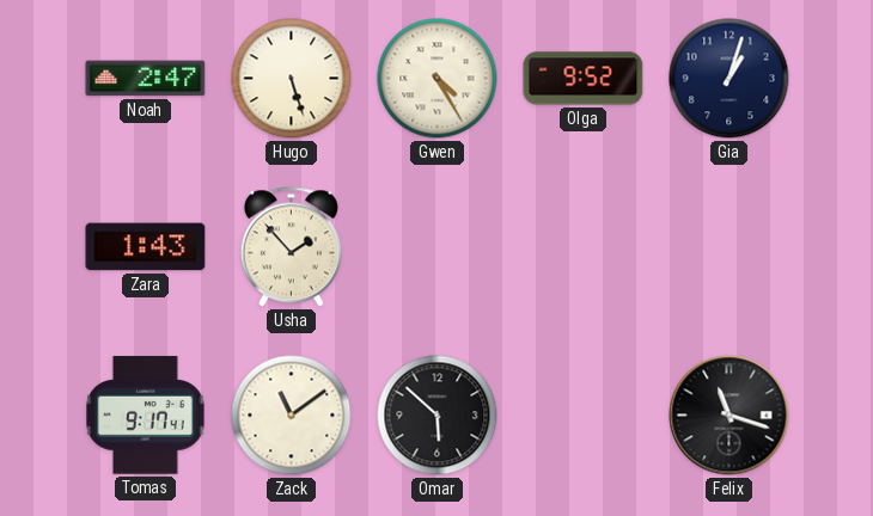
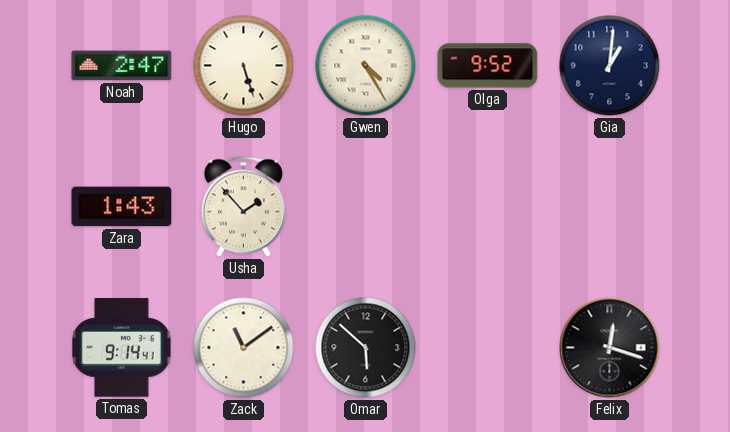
Gia: 1:03 -> 1:01 (610, 66)
Tomas: 9:17 -> 9:14 (122, 348)
Felix: 11:18 -> 12:18 (610, 348)
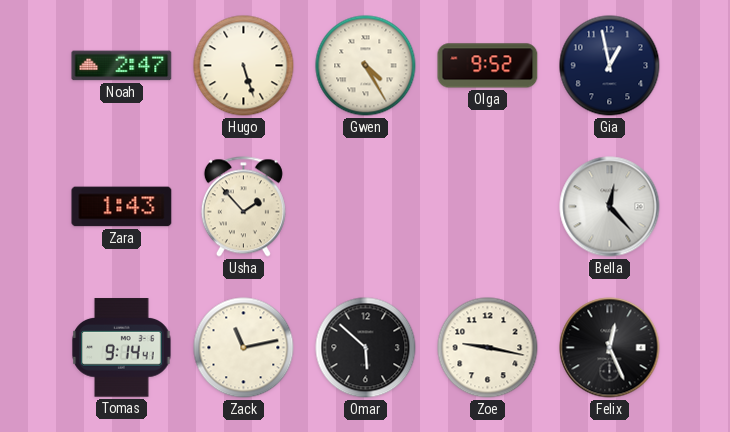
Gia: 1:01 -> 12:58 (610, 66)
Bella: none -> 12:23 (610, 207)
Zack: 11:09 -> 11:13 (244, 348)
Zoe: none -> 9:17 (488, 348)
Felix: 12:18 -> 12:26 (610, 348)
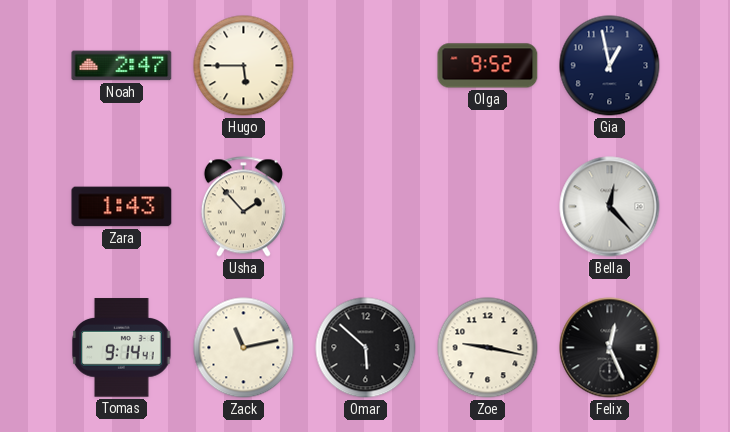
Hugo: 5:27 -> 5:45 (244, 66)
Gwen: 4:25 -> none (366, 66)
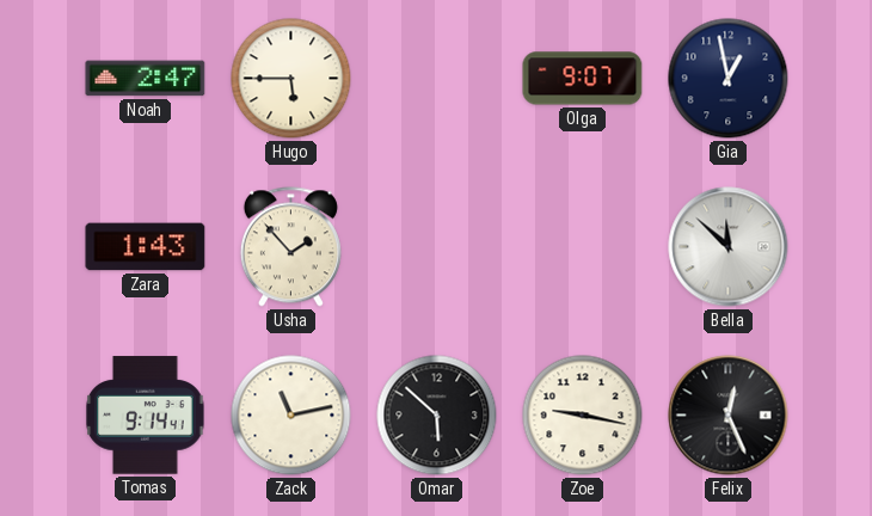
Olga: 9:52 -> 9:07 (583, 79)
Bella: 12:23 -> 11:52 (729, 247)
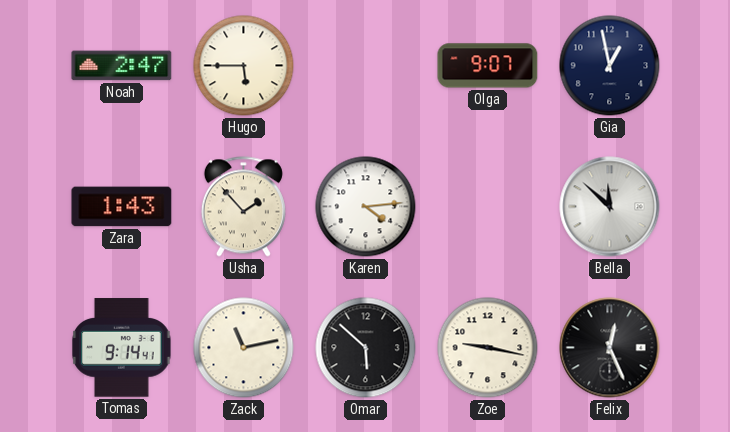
Karen: none -> 4:14 (366, 207)
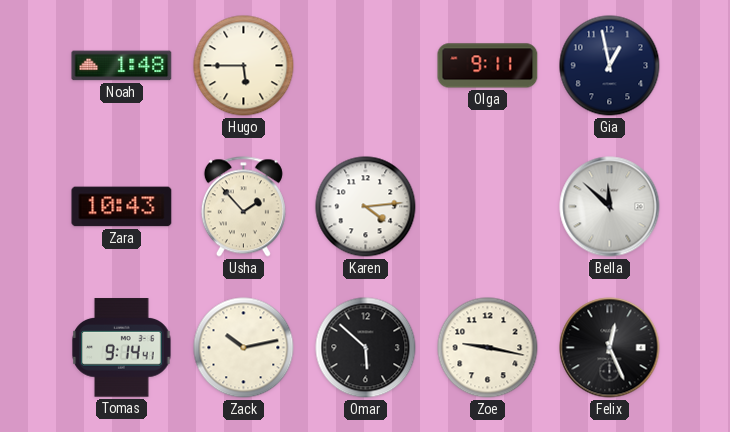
Noah: 2:47 -> 1:48 (122, 66)
Olga: 9:07 -> 9:11 (488, 66)
Zara: 1:43 -> 10:43 (122, 207)
Zack: 11:13 -> 10:13 (244, 348)
